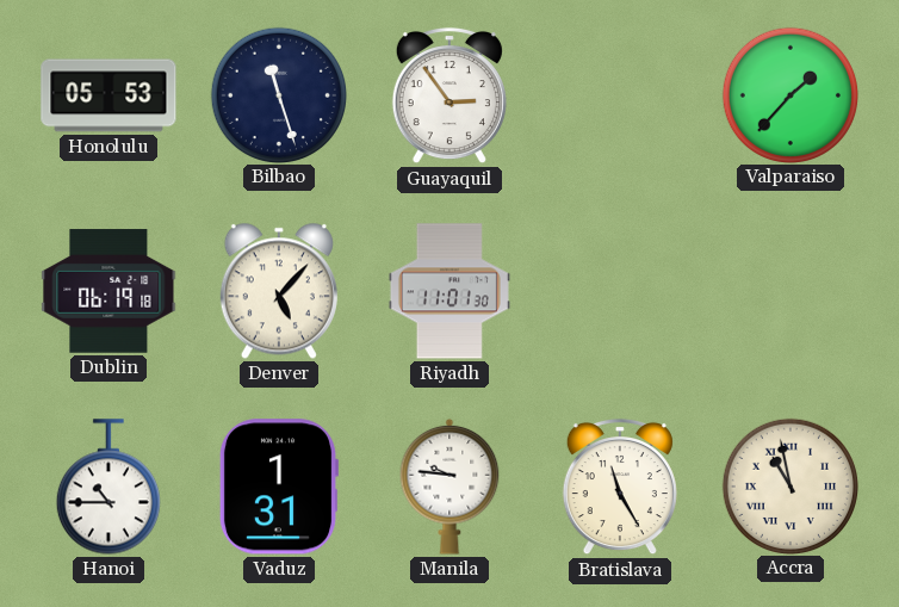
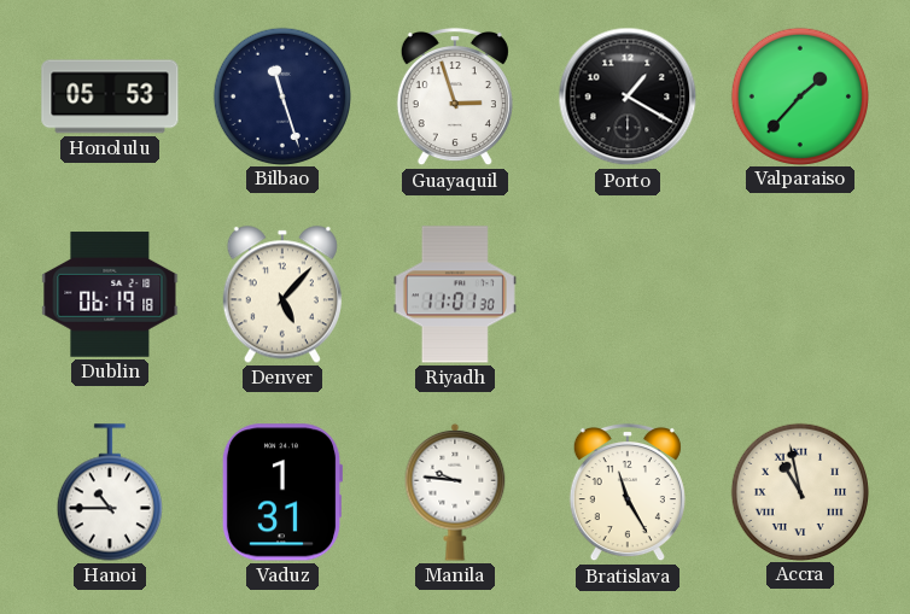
Guayaquil: 2:54 -> 2:57 (455, 97)
Porto: none -> 1:20 (628, 97)
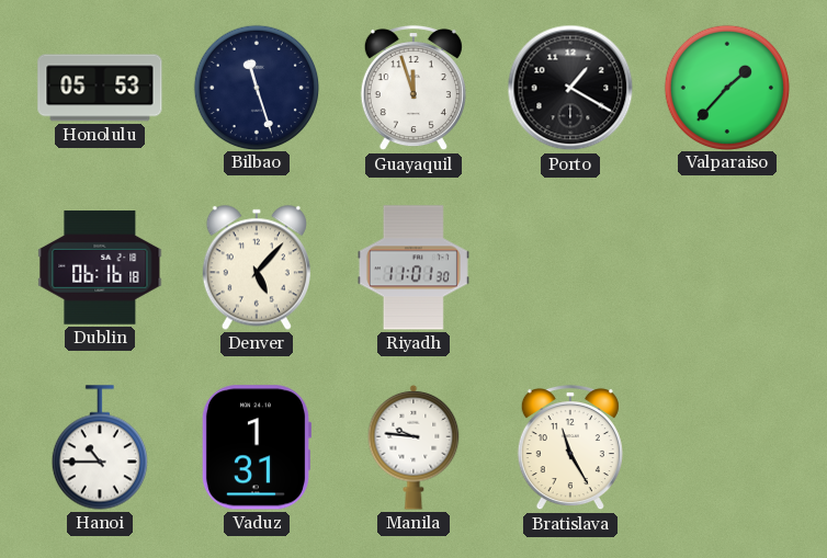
Guayaquil: 2:57 -> 11:57 (413, 88)
Dublin: 06:19 -> 06:16 (100, 267)
Accra: 10:58 -> none (799, 491)
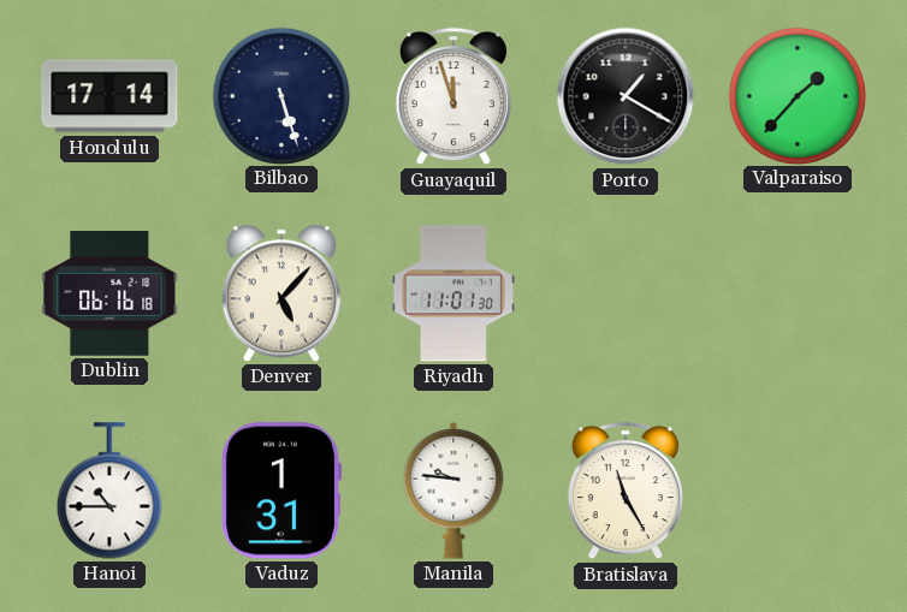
Honolulu: 05:53 -> 17:14 (109, 96)
Bilbao: 11:27 -> 5:27 (280, 95)
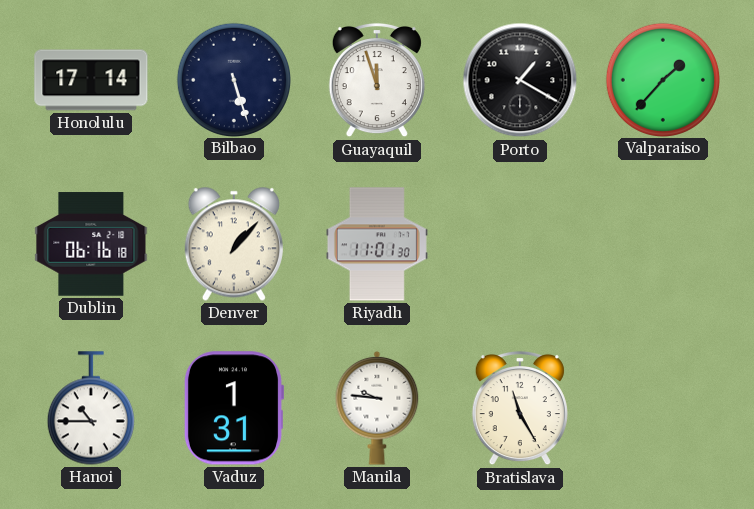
Denver: 5:07 -> 1:07 (234, 244)
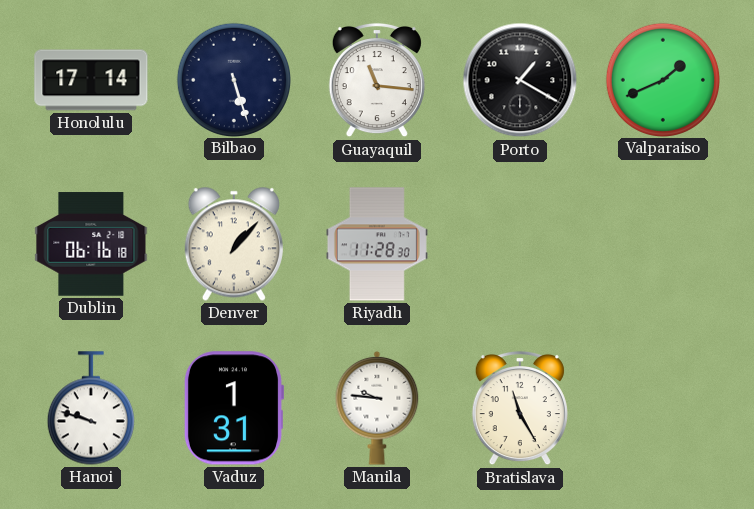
Guayaquil: 11:57 -> 11:16 (377, 80)
Valparaiso: 1:37 -> 1:41 (662, 79)
Riyadh: 11:01 -> 11:28 (377, 244)
Hanoi: 10:45 -> 9:48 (91, 408)
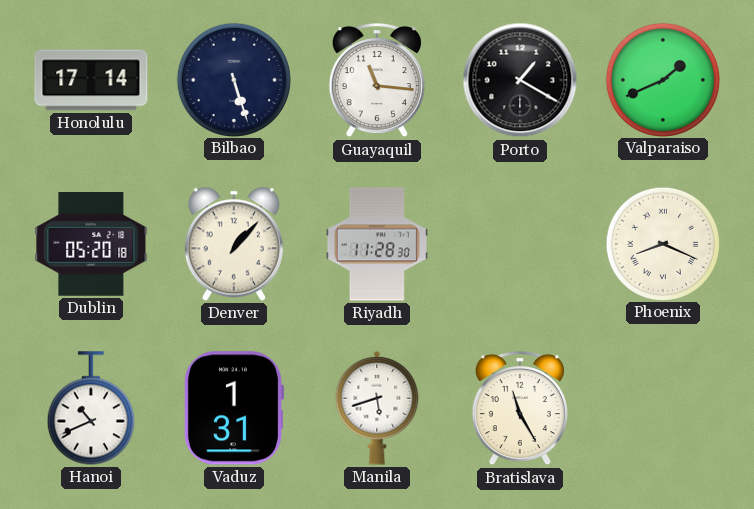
Dublin: 06:16 -> 05:20 (91, 244)
Phoenix: none -> 8:19 (662, 243)
Hanoi: 9:48 -> 10:41 (91, 408)
Manila: 9:46 -> 5:42 (377, 408)
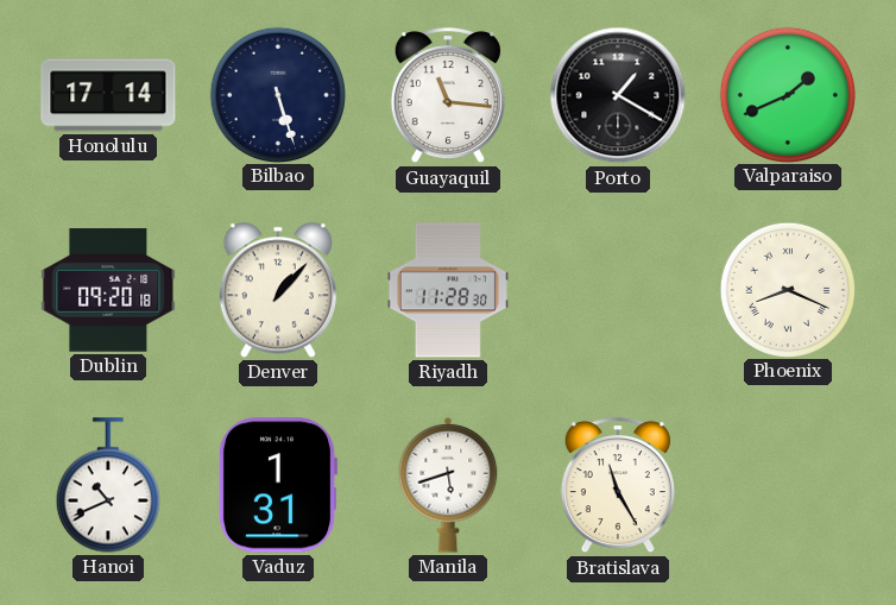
Dublin: 05:20 -> 09:20 (108, 290)
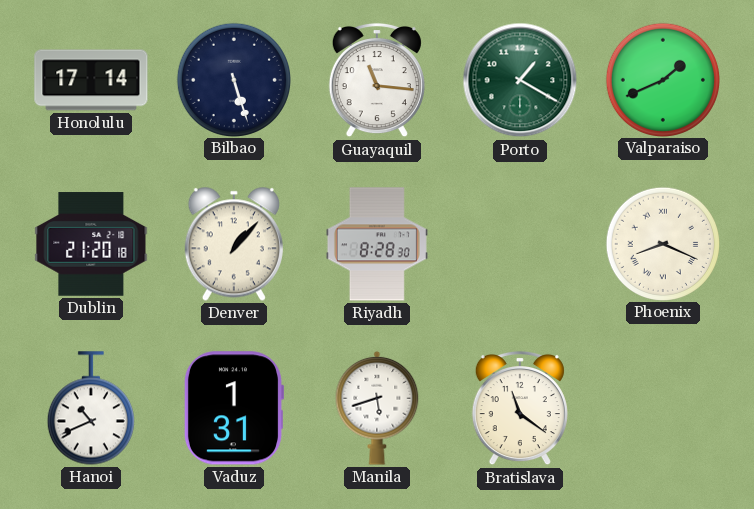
Porto dial: black -> green (520, 80)
Dublin: 09:20 -> 21:20 (91, 244)
Riyadh: 11:28 -> 8:28 (377, 244)
Bratislava: 11:25 -> 11:21 (520, 408)
